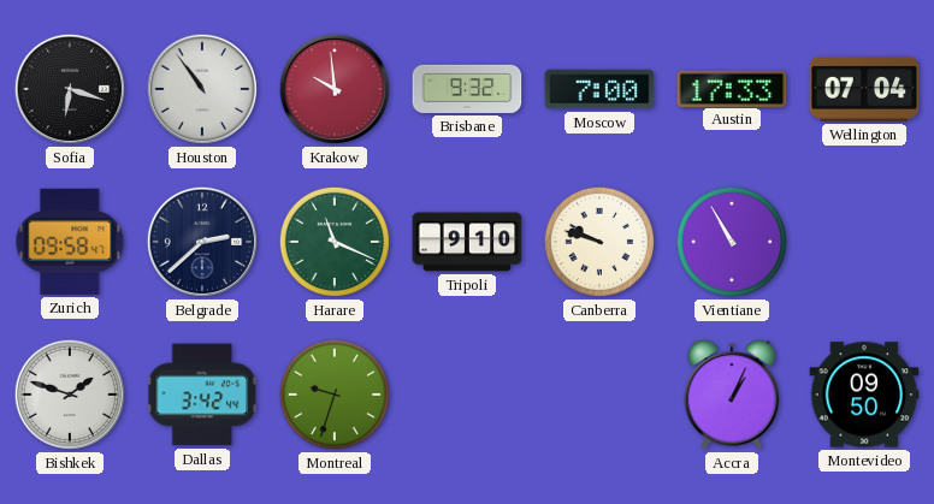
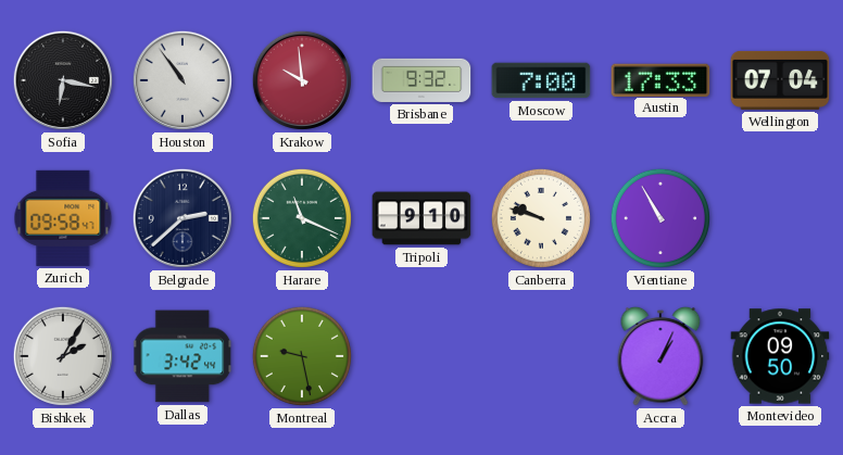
Sofia: 6:18 -> 6:17 (63, 80)
Bishkek: 1:48 -> 2:05 (63, 356)
Montreal: 9:33 -> 9:28 (302, 356)
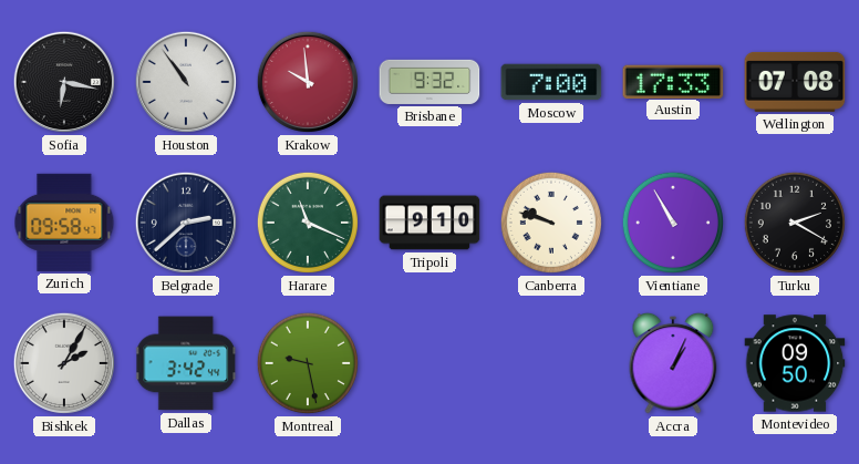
Wellington: 07:04 -> 07:08 (795, 82)
Turku: none -> 2:20 (795, 223)
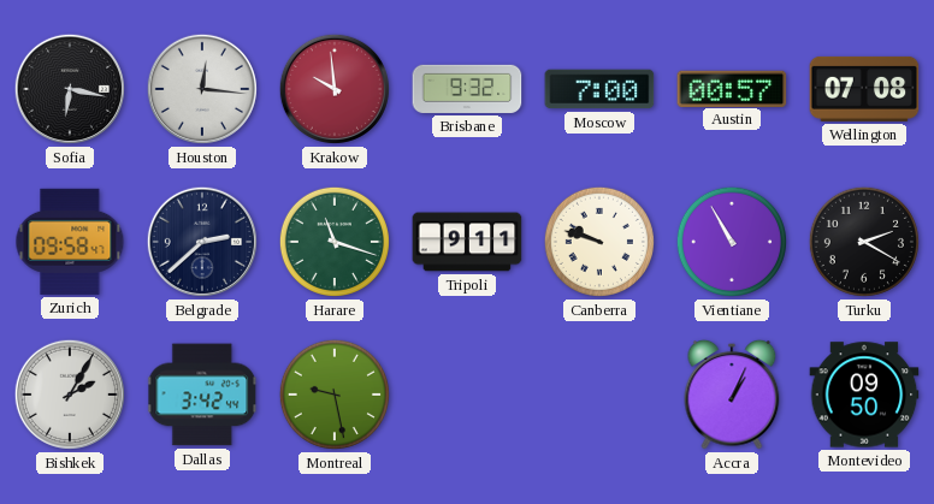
Houston: 10:54 -> 12:16 (202, 89)
Austin: 17:33 -> 00:57 (732, 88)
Harare: 11:19 -> 11:18 (335, 242)
Tripoli: 9:10 -> 9:11 (467, 242)
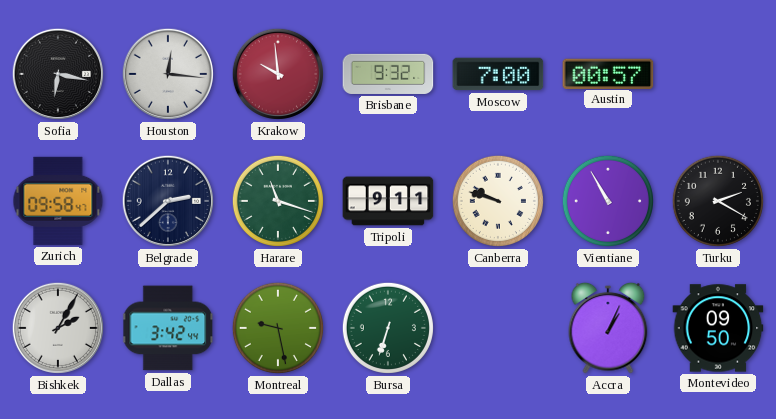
Wellington: 07:08 -> none (864, 89)
Bursa: none -> 6:33 (388, 328)
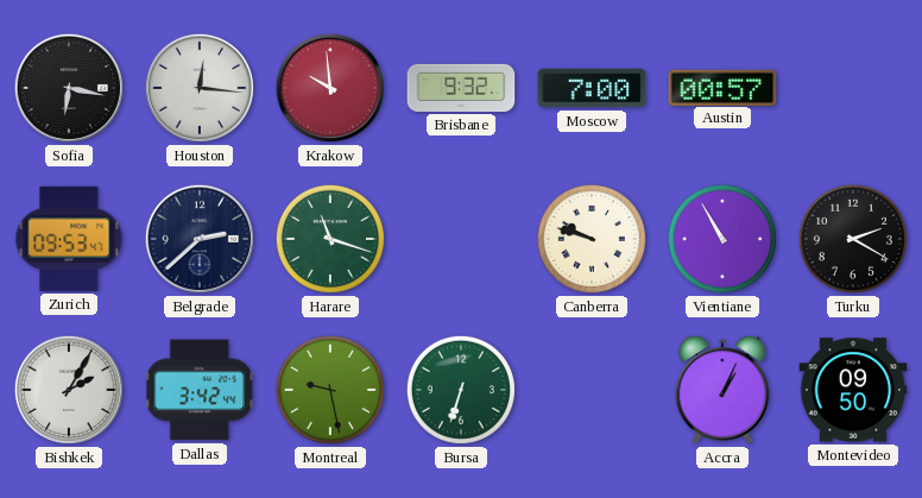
Zurich: 09:58 -> 09:53 (69, 239)
Tripoli: 9:11 -> none (388, 201)
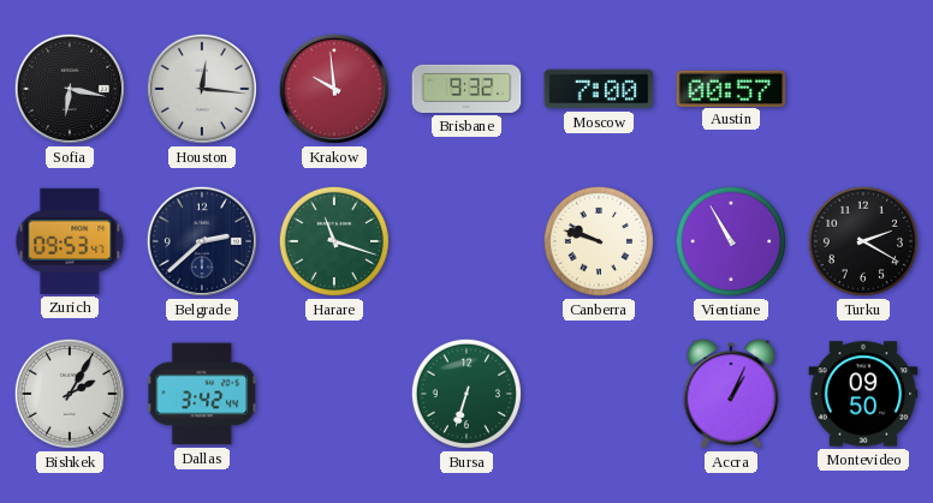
Montreal: 9:28 -> none (330, 390)
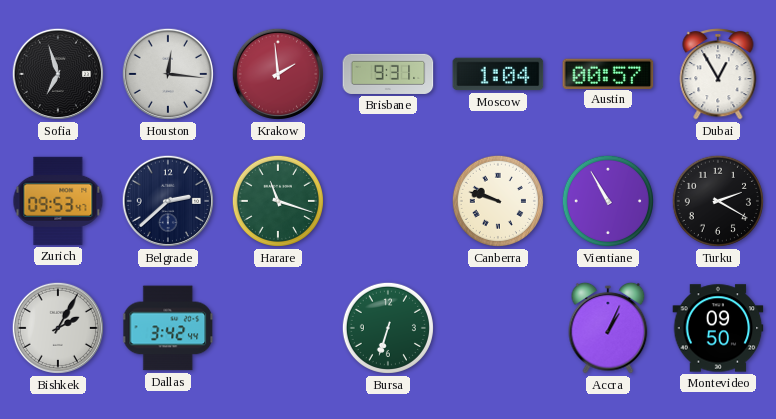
Sofia: 6:17 -> 6:57 (58, 74)
Krakow: 9:59 -> 1:59 (278, 74)
Brisbane: 9:32 -> 9:31 (388, 74)
Moscow: 7:00 -> 1:04 (498, 74)
Dubai: none -> 12:55 (718, 74)
